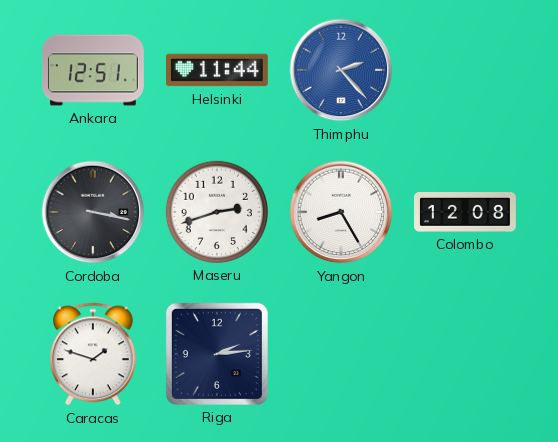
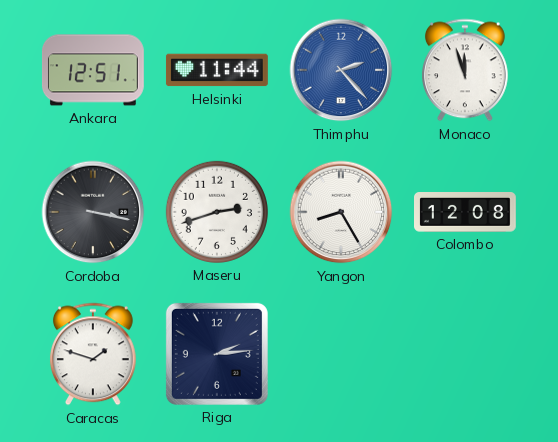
Monaco: none -> 11:57 (465, 70)
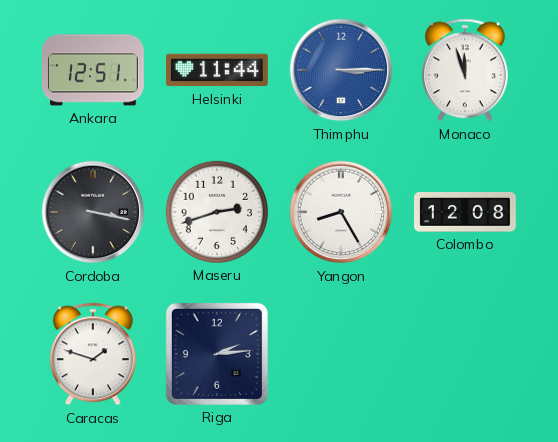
Thimphu: 2:23 -> 3:15 (341, 70)
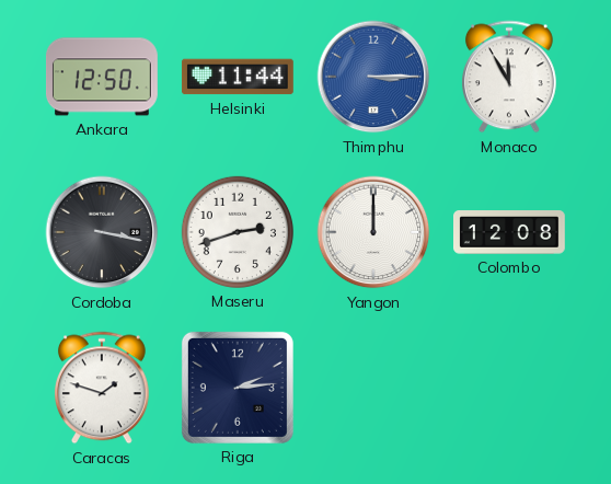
Ankara: 12:51 -> 12:50 (102, 77)
Monaco: 11:57 -> 11:55 (509, 77)
Yangon: 8:25 -> 12:00 (373, 232)
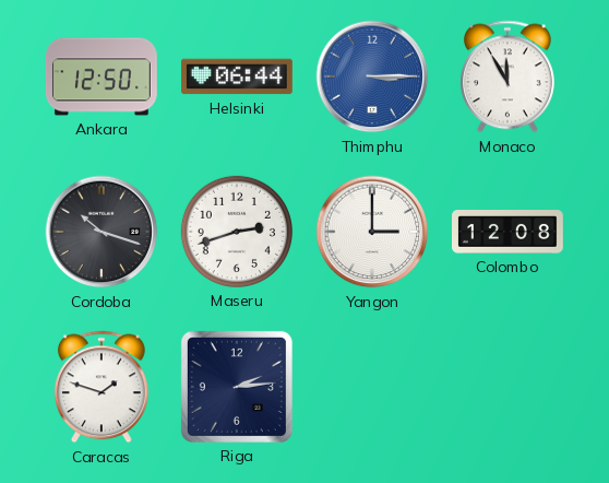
Helsinki: 11:44 -> 06:44 (237, 76)
Cordoba: 3:17 -> 10:18 (101, 232)
Yangon: 12:00 -> 3:00 (372, 232)
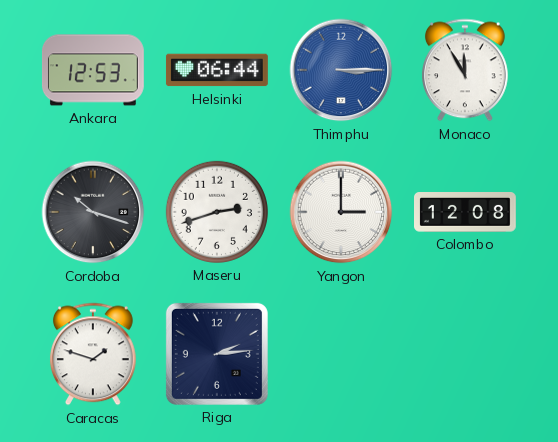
Ankara: 12:50 -> 12:53 (93, 70)
